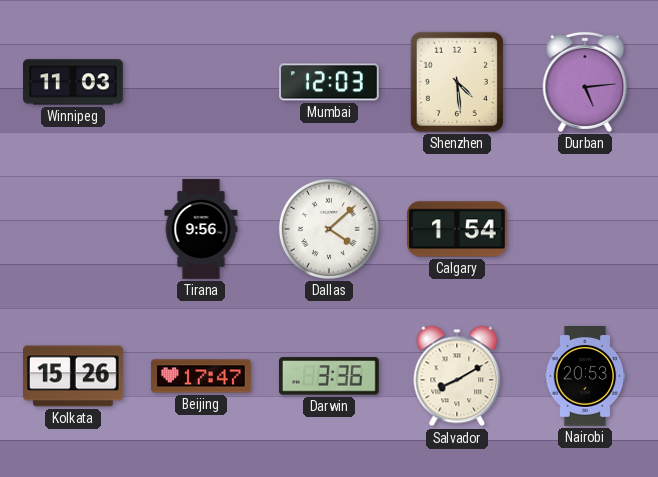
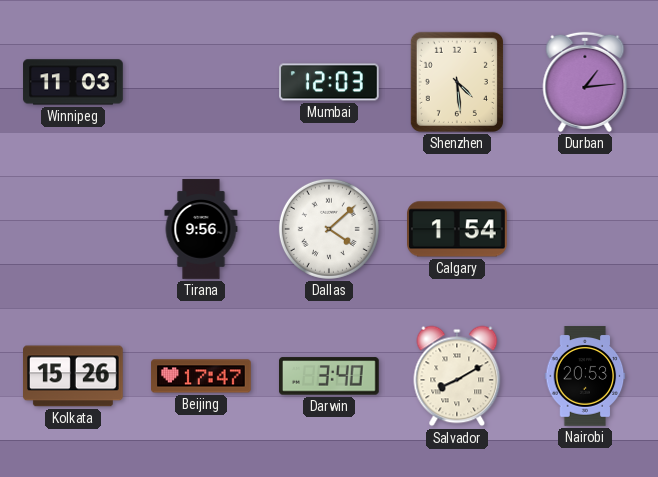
Durban: 5:14 -> 1:14 (585, 82)
Darwin: 3:36 -> 3:40 (330, 376)
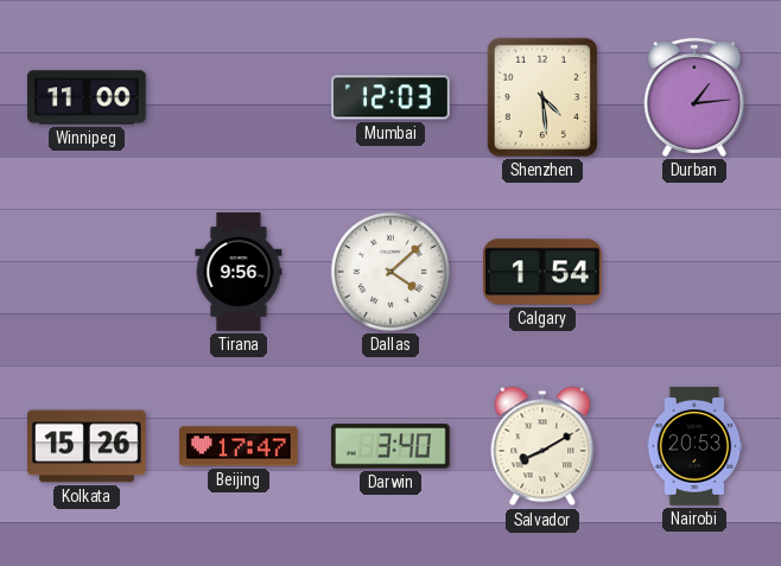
Winnipeg: 11:03 -> 11:00 (87, 97)
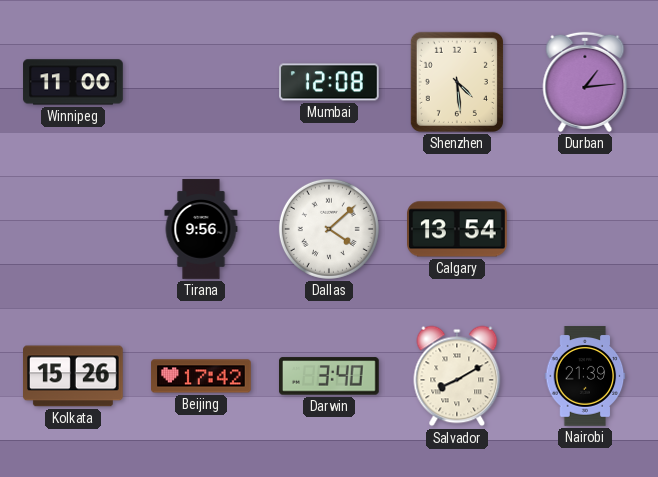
Mumbai: 12:03 -> 12:08 (330, 82)
Calgary: 1:54 -> 13:54 (458, 229)
Beijing: 17:47 -> 17:42 (201, 376)
Nairobi: 20:53 -> 21:39 (585, 376)
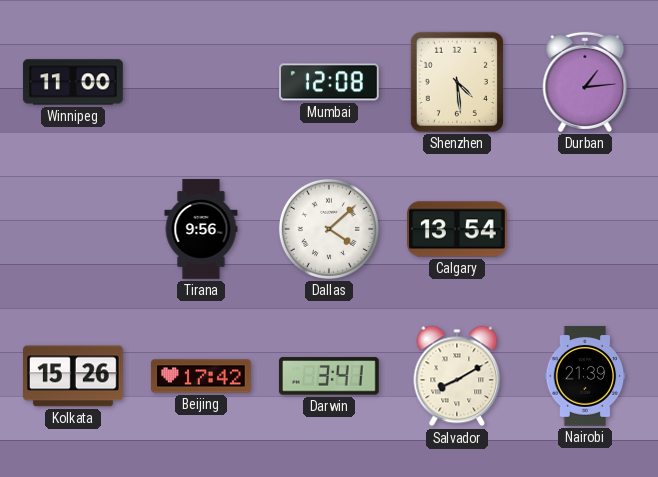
Darwin: 3:40 -> 3:41 (330, 376)
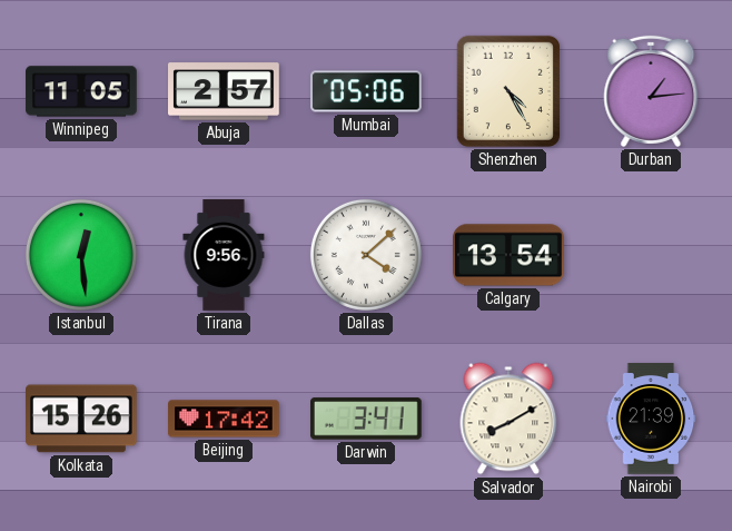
Winnipeg: 11:00 -> 11:05 (81, 91)
Abuja: none -> 2:57 (224, 91)
Mumbai: 12:08 -> 05:06 (367, 91)
Shenzhen: 4:29 -> 4:25 (508, 91)
Istanbul: none -> 12:29 (81, 255)
